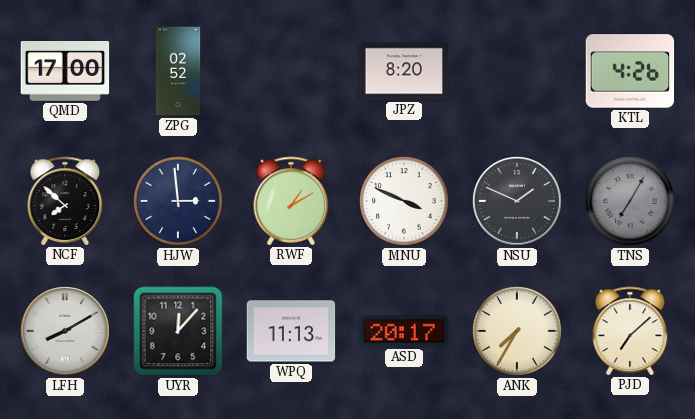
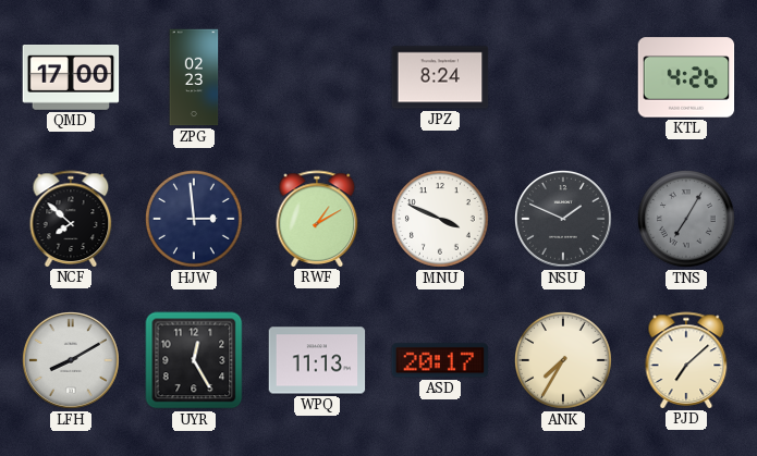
ZPG: 02:52 -> 02:23 (194, 77)
JPZ: 8:20 -> 8:24 (440, 77)
UYR: 12:07 -> 12:25 (194, 360)
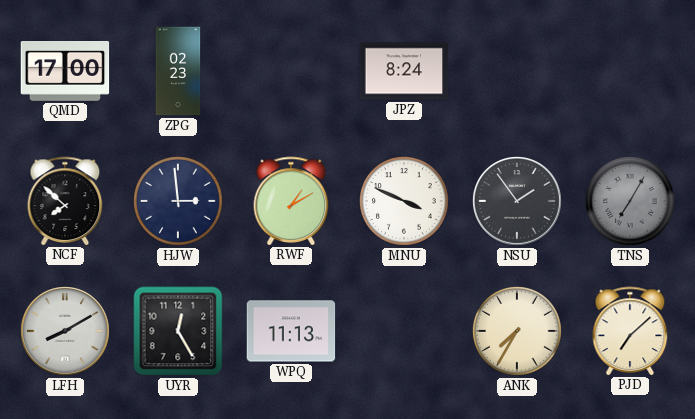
KTL: 4:26 -> none (686, 77)
NSU: 1:49 -> 1:54 (518, 202)
ASD: 20:17 -> none (440, 360)
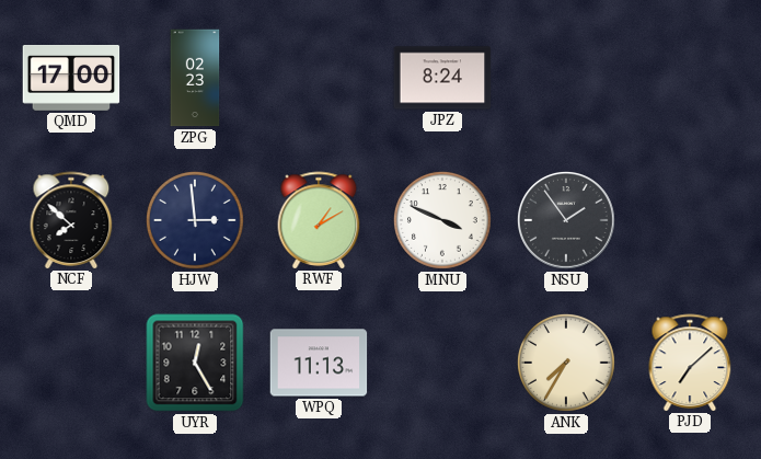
TNS: 7:05 -> none (630, 201)
LFH: 8:10 -> none (66, 332)
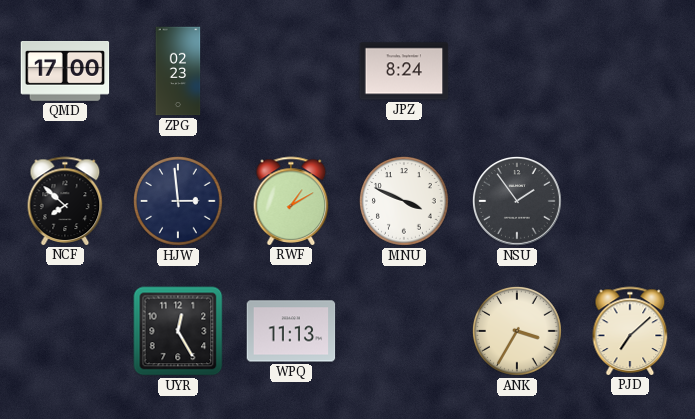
ANK: 7:35 -> 3:35 (517, 331)
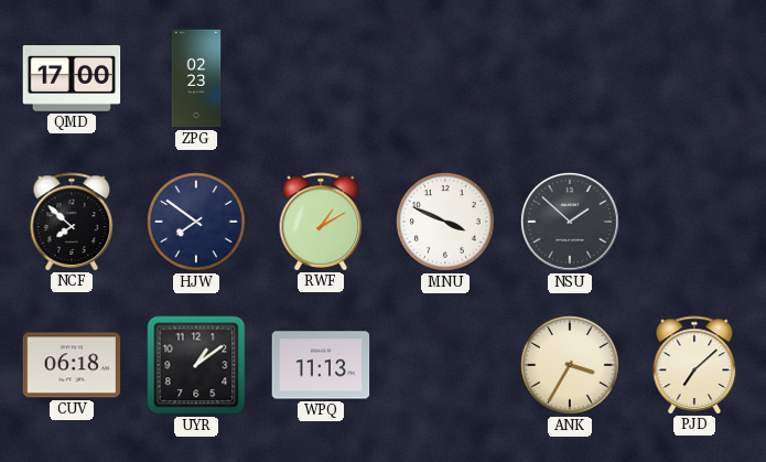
JPZ: 8:24 -> none (404, 71)
HJW: 2:59 -> 7:51 (196, 222)
NSU: 1:54 -> 1:52 (571, 223)
CUV: none -> 06:18 (72, 365)
UYR: 12:25 -> 1:09 (196, 365)
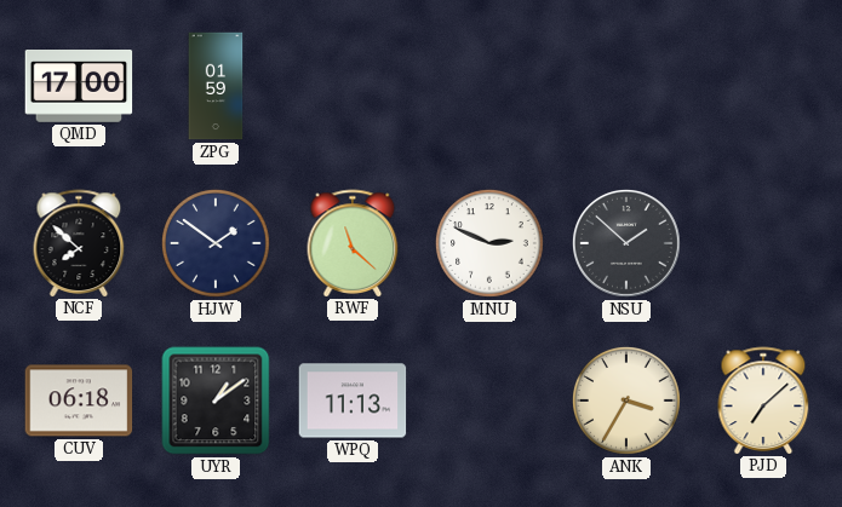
ZPG: 02:23 -> 01:59 (216, 86)
HJW: 7:51 -> 1:51 (216, 243)
RWF: 1:10 -> 11:22 (353, 243)
MNU: 3:49 -> 2:49 (489, 243)
